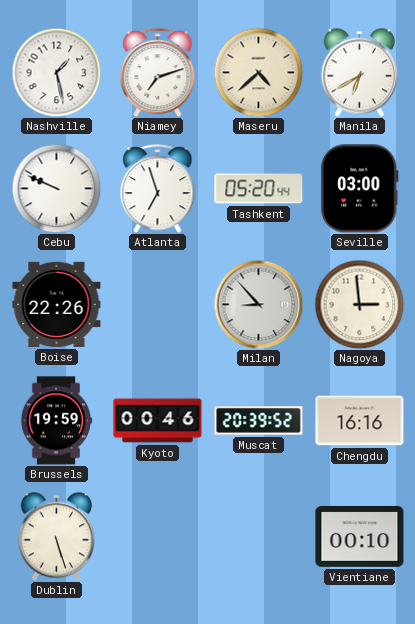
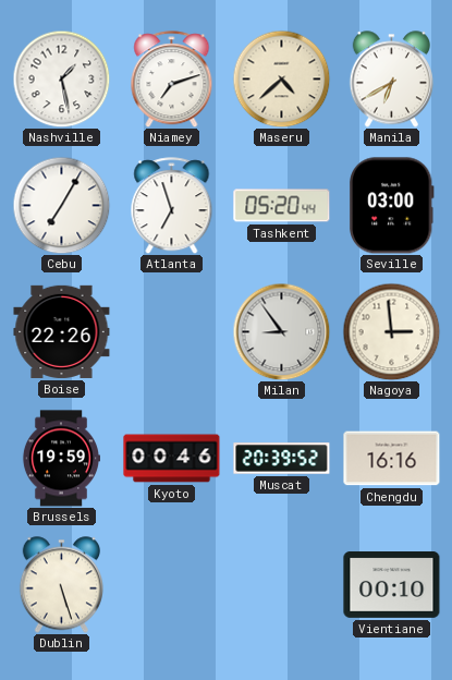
Cebu: 9:49 -> 7:05 (61, 205)
Milan: 8:53 -> 8:54 (281, 331)
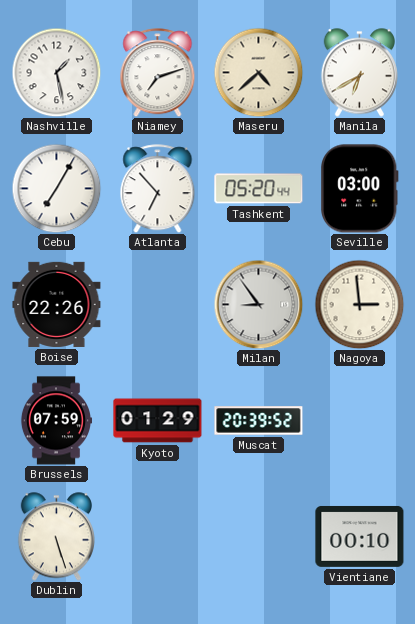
Atlanta: 6:57 -> 6:53 (158, 189)
Brussels: 19:59 -> 07:59 (55, 421)
Kyoto: 00:46 -> 01:29 (158, 421)
Chengdu: 16:16 -> none (392, 459)
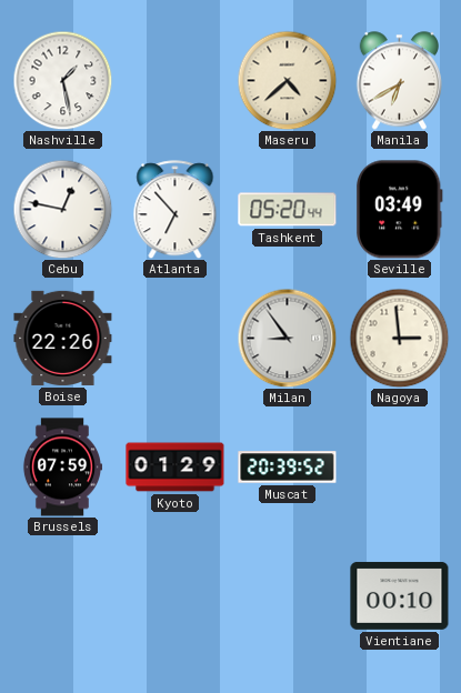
Niamey: 7:12 -> none (158, 73)
Cebu: 7:05 -> 12:47 (62, 209)
Seville: 03:00 -> 03:49 (399, 210)
Dublin: 5:27 -> none (56, 537)
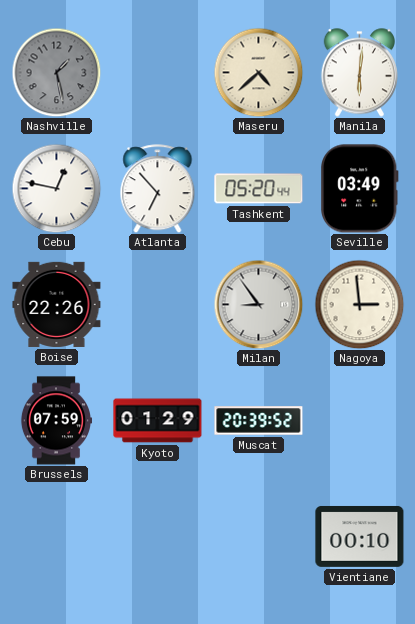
Nashville dial: white -> grey (56, 72)
Manila: 6:40 -> 6:01 (359, 73)
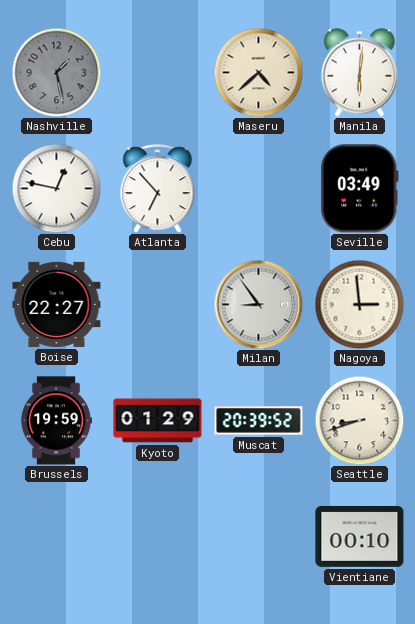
Tashkent: 05:20 -> none (259, 189)
Boise: 22:26 -> 22:27 (57, 304)
Brussels: 07:59 -> 19:59 (55, 421)
Seattle: none -> 8:42 (359, 420)
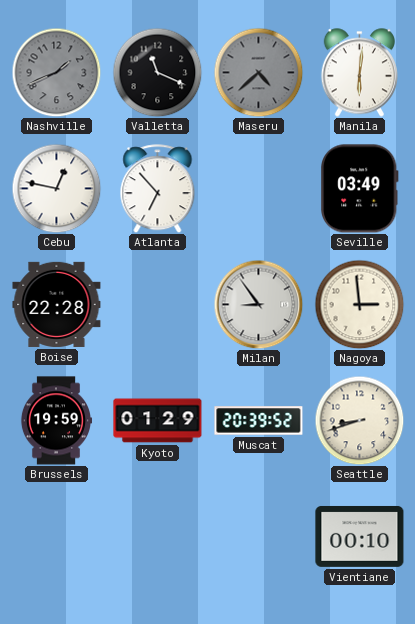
Nashville: 1:28 -> 1:41 (56, 72)
Valletta: none -> 11:19 (157, 72)
Maseru dial: cream -> grey (258, 72)
Boise: 22:27 -> 22:28 (57, 304)
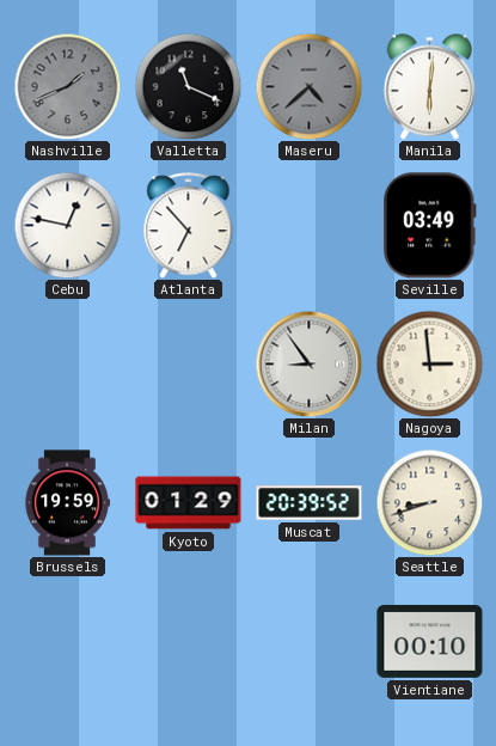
Boise: 22:28 -> none (57, 304)
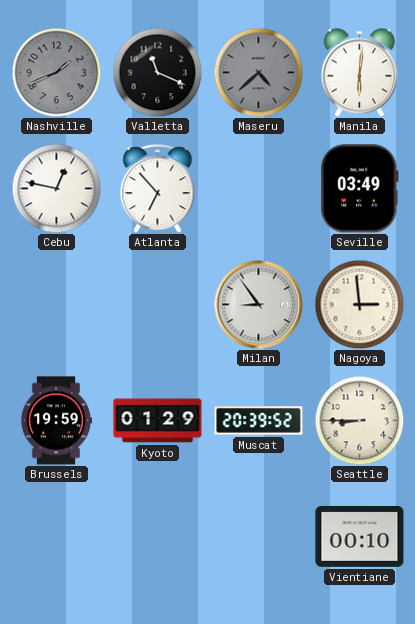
Seattle: 8:42 -> 8:45 (359, 420)
